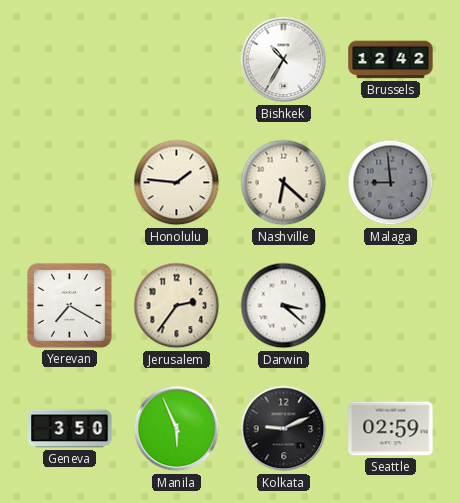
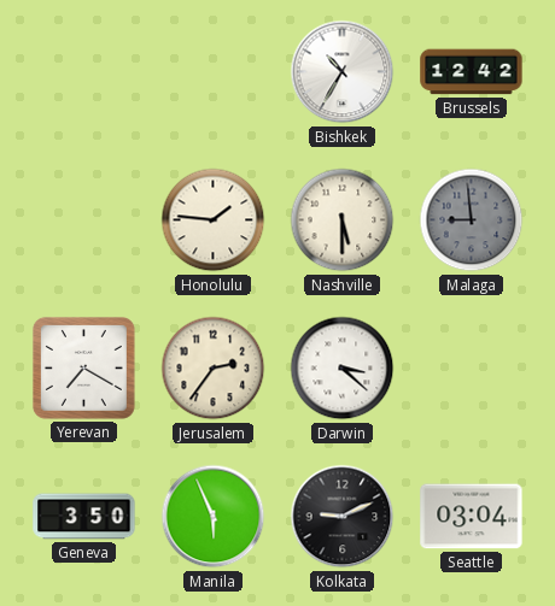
Nashville: 6:22 -> 5:30 (343, 220)
Seattle: 02:59 -> 03:04 (472, 517)
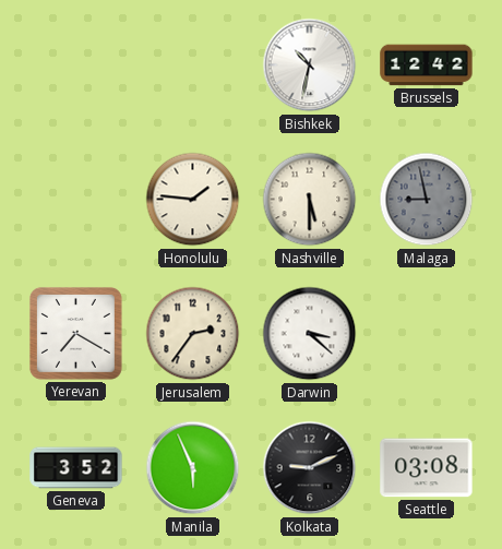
Bishkek: 10:35 -> 10:32 (310, 65)
Malaga: 8:59 -> 8:58 (427, 200)
Geneva: 3:50 -> 3:52 (76, 468)
Seattle: 03:04 -> 03:08 (427, 468)
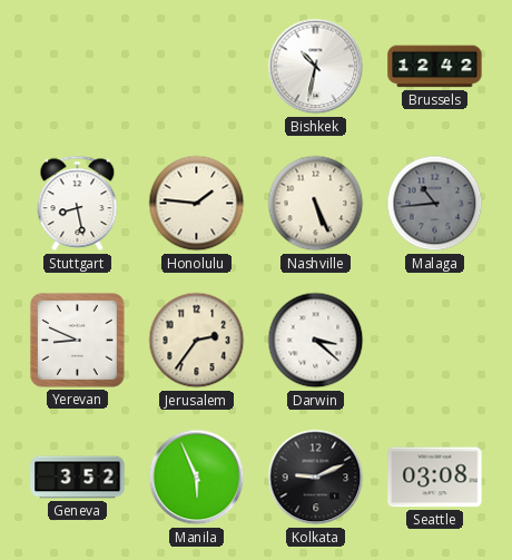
Stuttgart: none -> 8:28 (78, 204)
Nashville: 5:30 -> 5:26 (316, 204)
Malaga: 8:58 -> 10:44 (435, 204)
Yerevan: 7:20 -> 8:49 (77, 340)
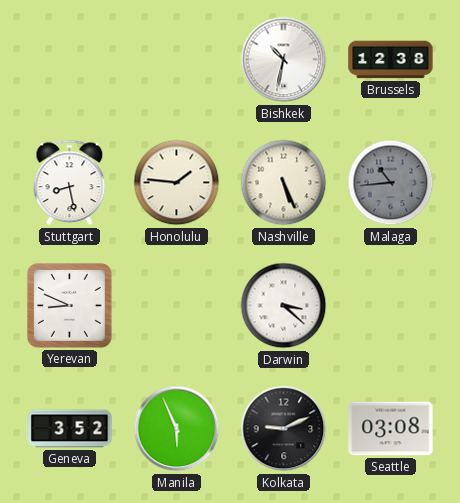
Brussels: 12:42 -> 12:38 (391, 60)
Jerusalem: 2:36 -> none (197, 341)
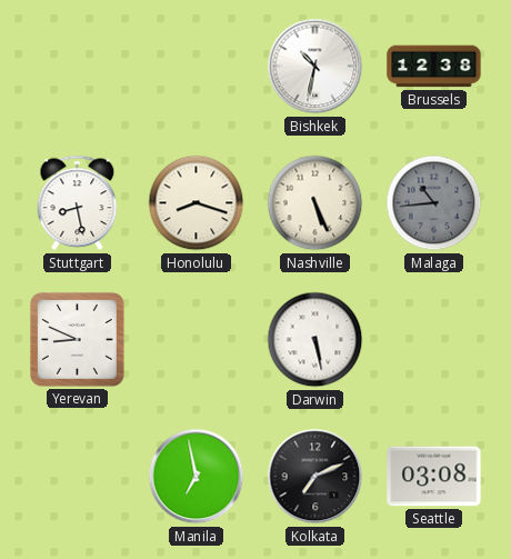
Honolulu: 1:46 -> 8:18 (197, 203)
Darwin: 3:22 -> 5:28 (315, 340)
Geneva: 3:52 -> none (70, 429)
Manila: 5:56 -> 6:58 (197, 477)
Kolkata: 9:11 -> 7:11 (315, 477)
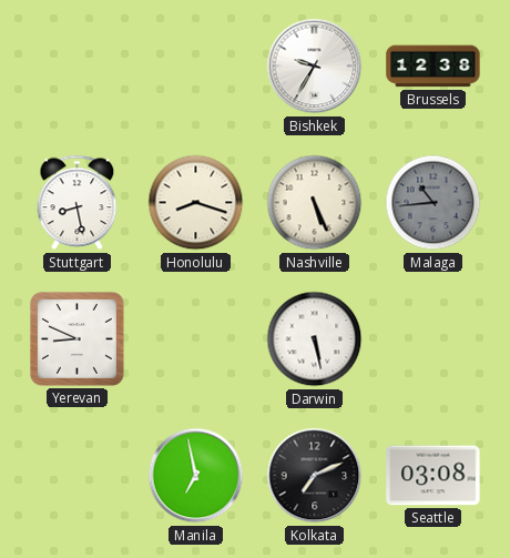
Bishkek: 10:32 -> 9:35 (315, 67)
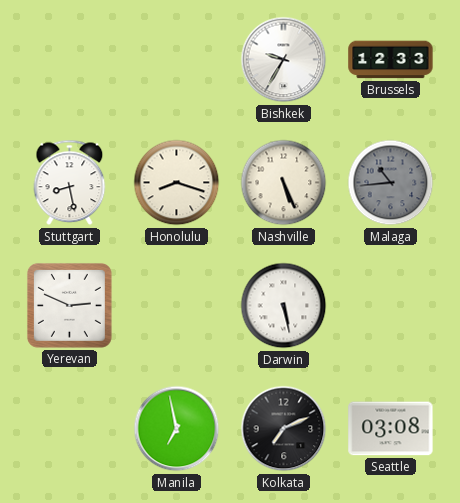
Brussels: 12:38 -> 12:33 (391, 60)
Yerevan: 8:49 -> 2:49 (69, 305)
